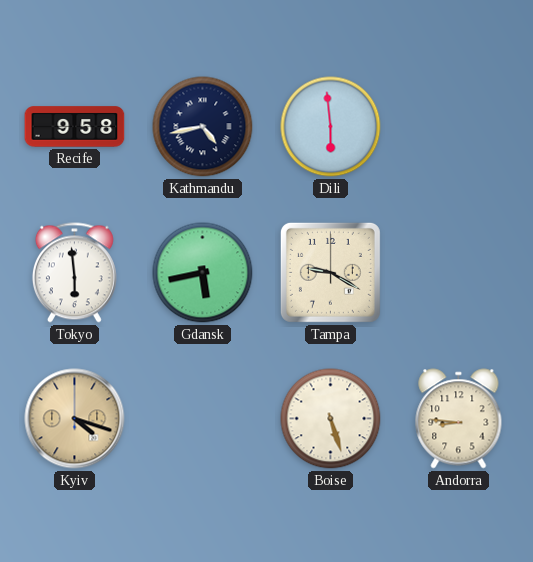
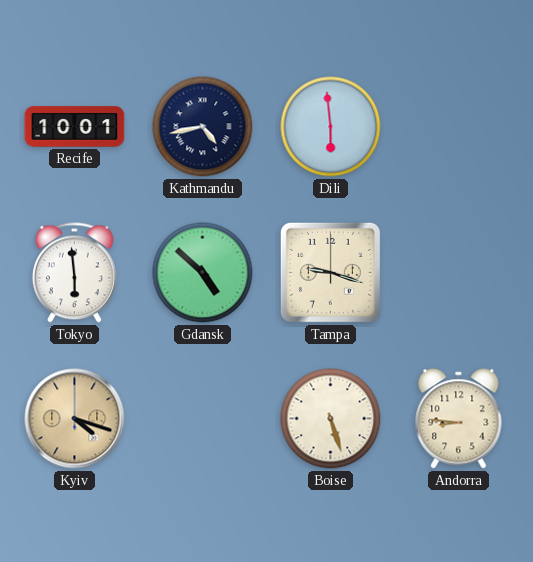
Recife: 9:58 -> 10:01 (75, 127)
Gdansk: 5:43 -> 4:52 (203, 273)
Tampa: 9:20 -> 9:18 (330, 272)
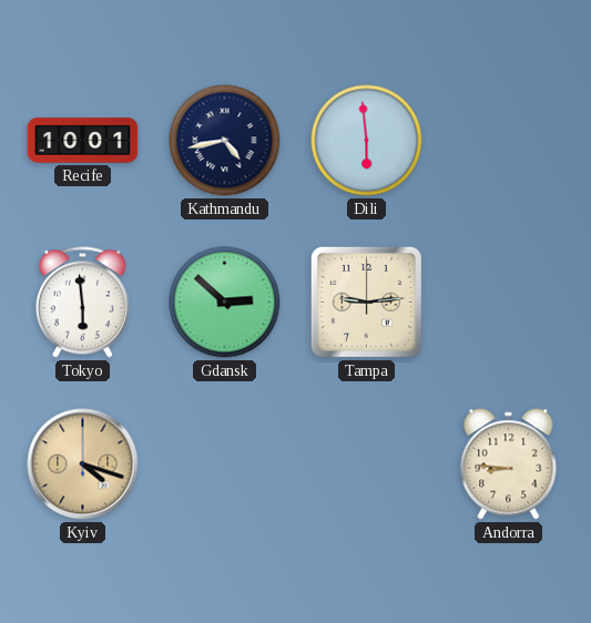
Gdansk: 4:52 -> 2:52 (225, 303)
Tampa: 9:18 -> 9:14 (366, 302)
Boise: 5:27 -> none (331, 419)
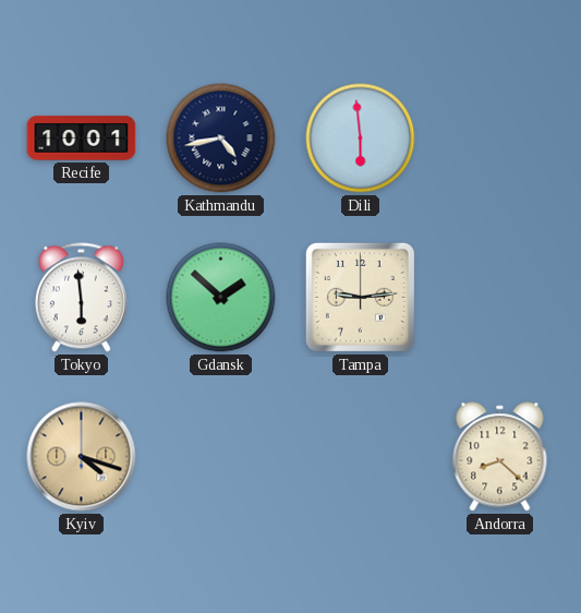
Gdansk: 2:52 -> 1:52 (221, 298)
Andorra: 8:46 -> 8:22 (500, 457)
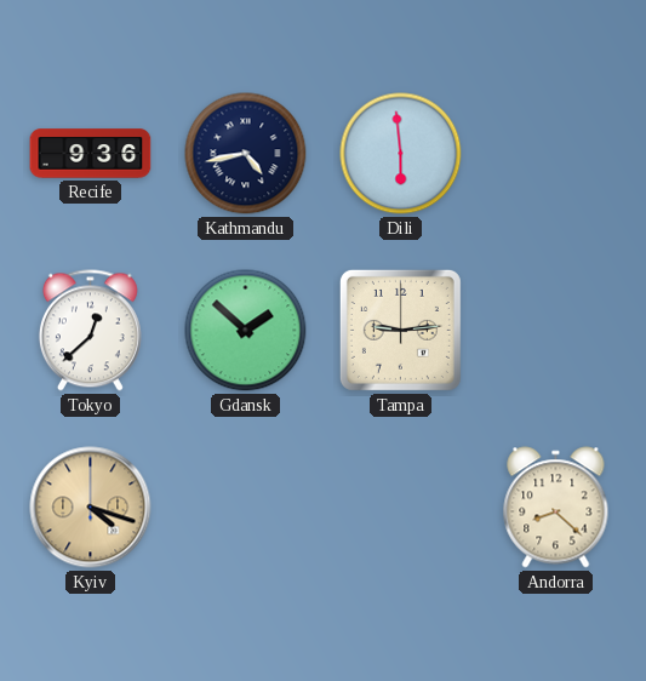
Recife: 10:01 -> 9:36 (91, 154)
Tokyo: 5:59 -> 12:38 (90, 331)
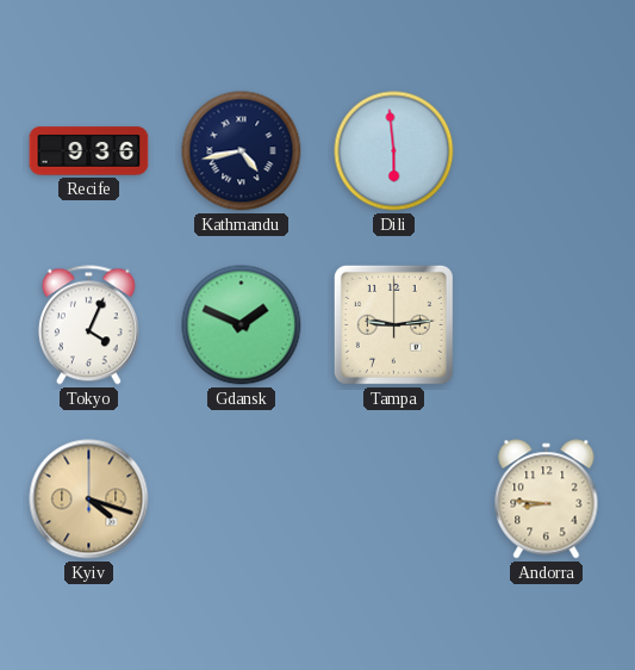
Tokyo: 12:38 -> 4:04 (88, 325)
Gdansk: 1:52 -> 1:49 (242, 325)
Andorra: 8:22 -> 8:46 (547, 500)
